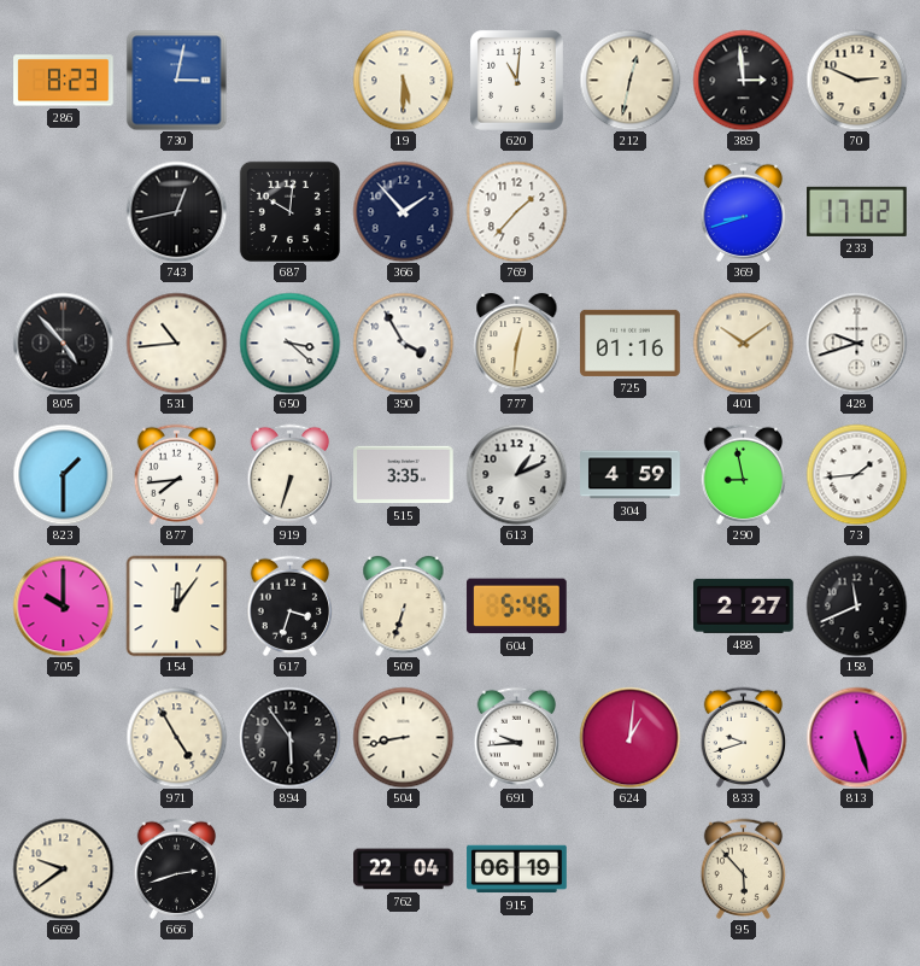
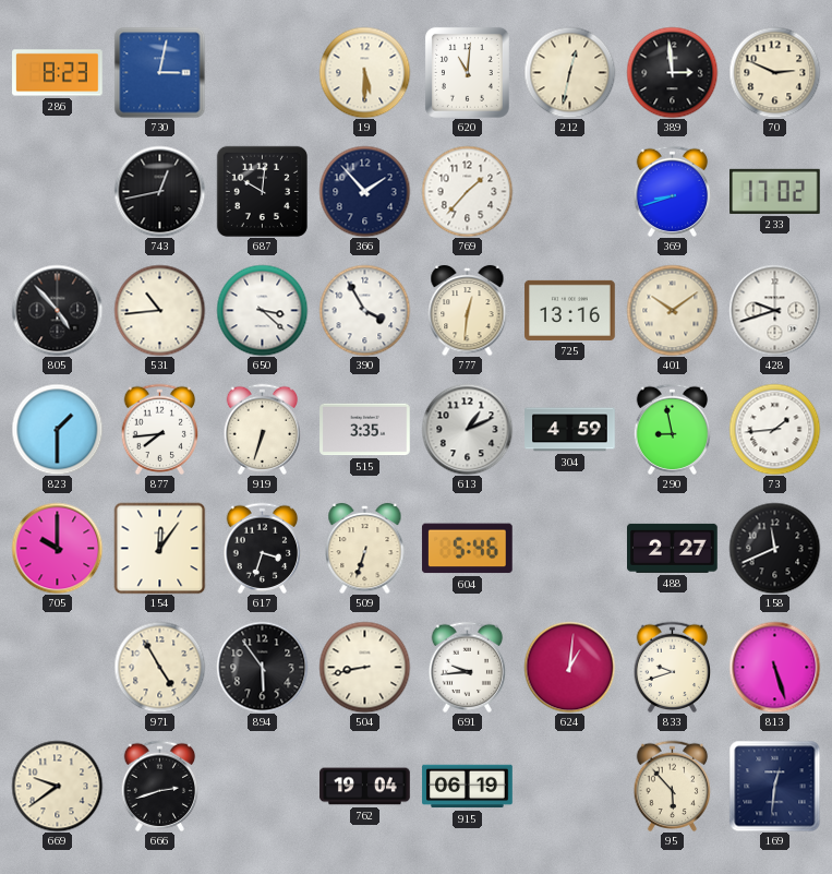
725: 01:16 -> 13:16 (570, 310)
762: 22:04 -> 19:04 (365, 787)
169: none -> 12:31 (774, 786)
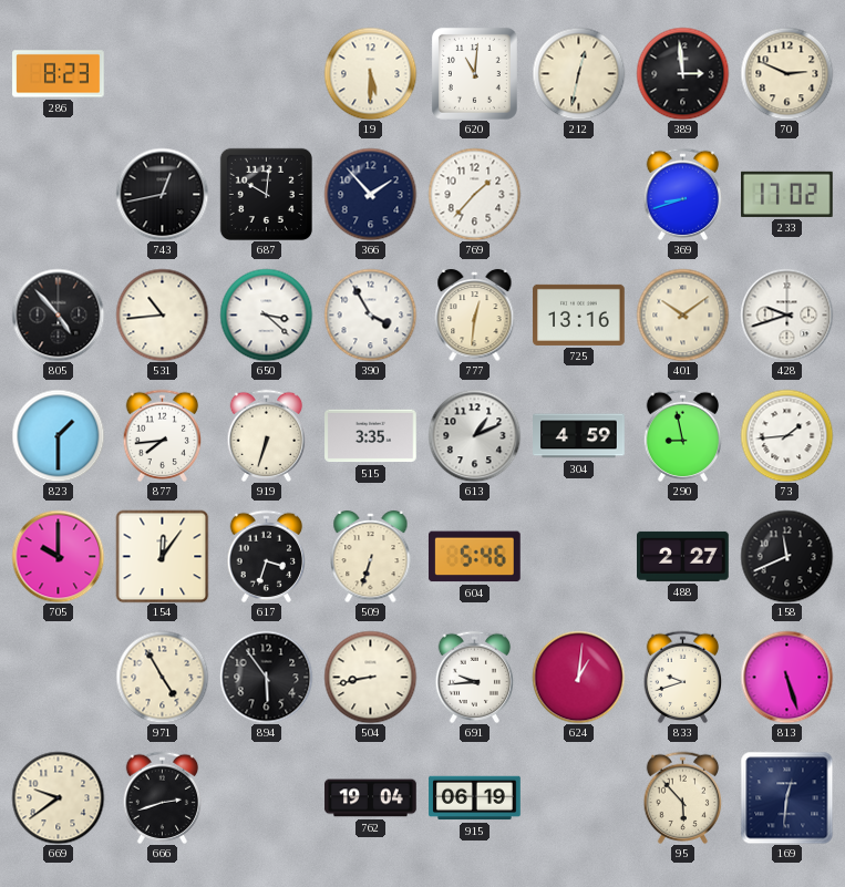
730: 3:02 -> none (159, 72)
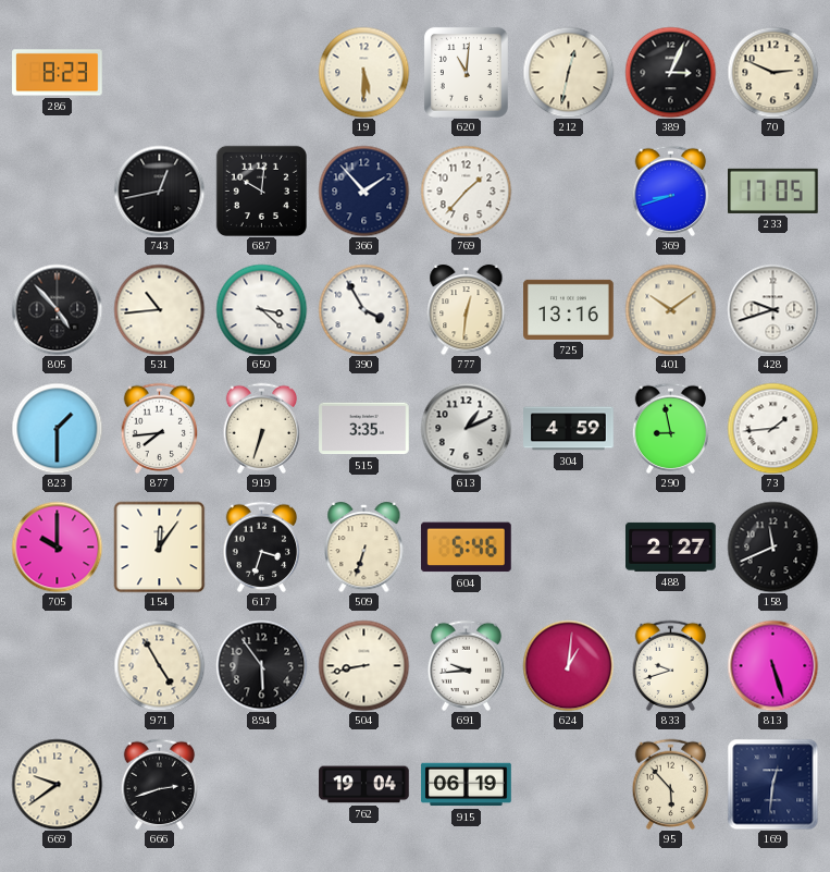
389: 2:59 -> 3:04 (670, 72)
233: 17:02 -> 17:05 (773, 191)
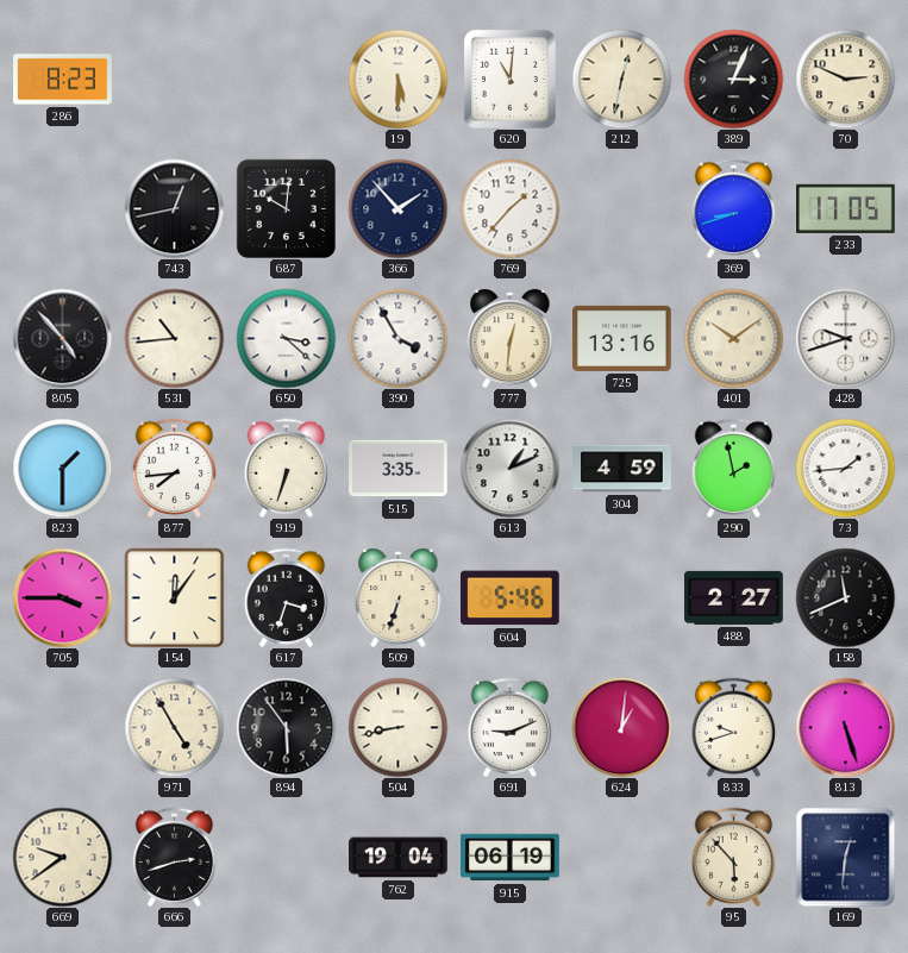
290: 8:58 -> 1:58 (734, 468)
705: 10:00 -> 3:45 (62, 597)
691: 9:44 -> 9:11 (511, 727)
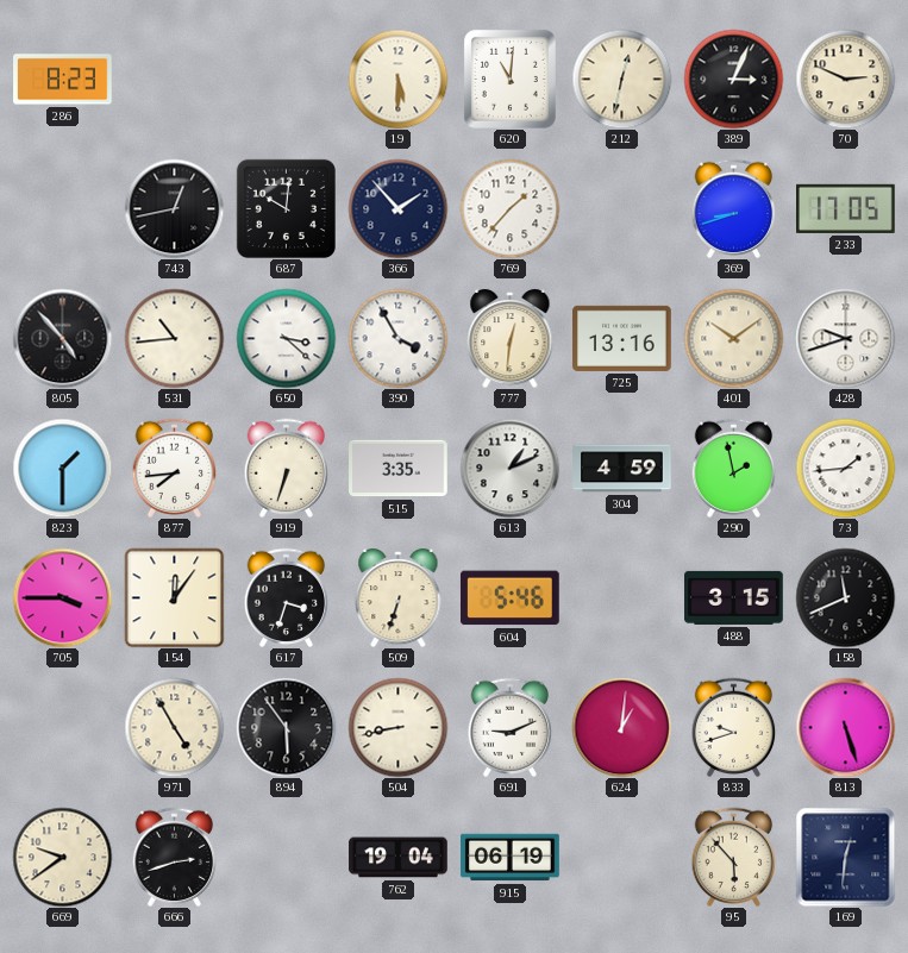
488: 2:27 -> 3:15 (734, 597)
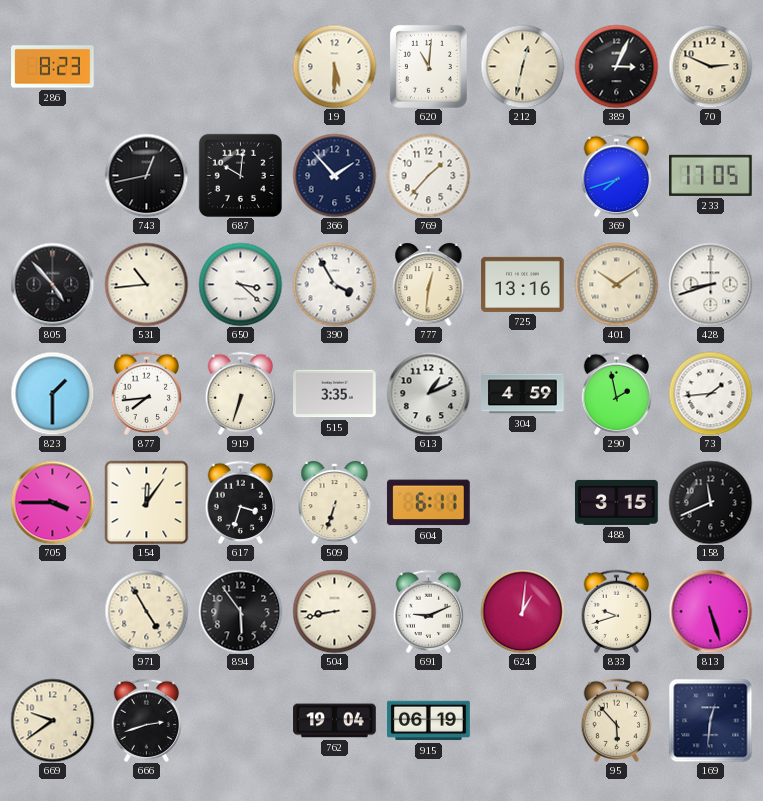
369: 8:42 -> 7:42 (617, 175)
428: 9:42 -> 8:42 (710, 284)
604: 5:46 -> 6:11 (428, 503)
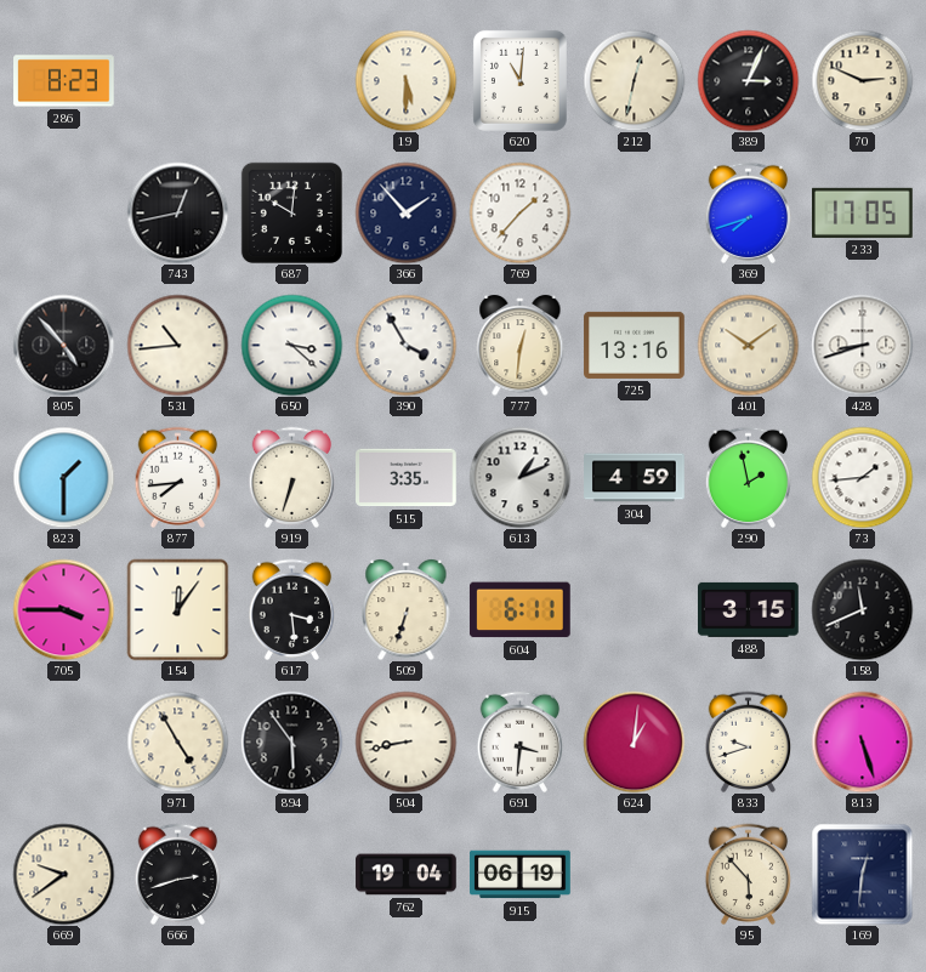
617: 3:33 -> 3:29 (292, 609)
691: 9:11 -> 3:31 (521, 741)
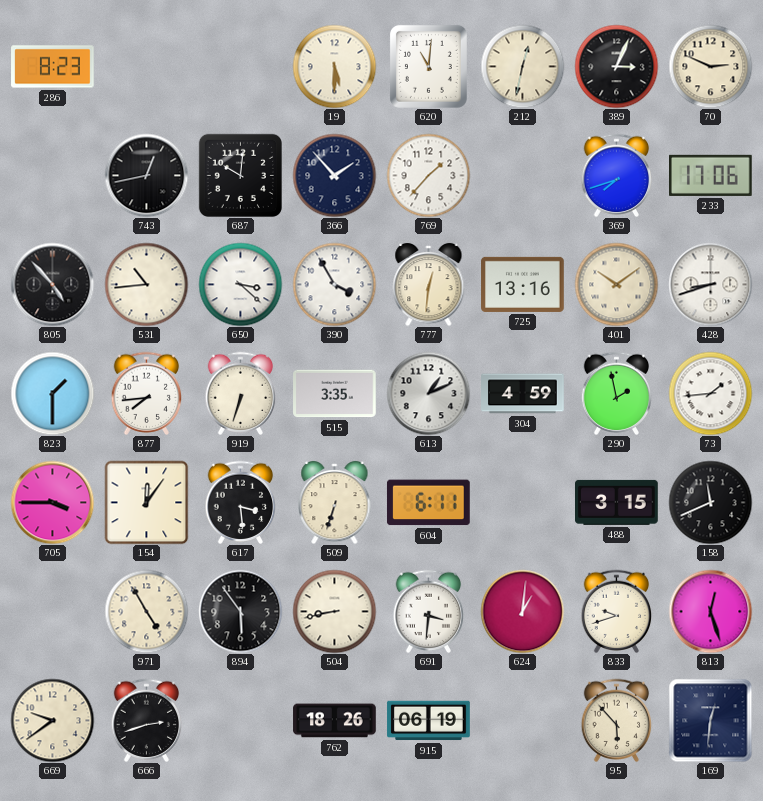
233: 17:05 -> 17:06 (711, 175)
813: 5:27 -> 12:27 (710, 611)
762: 19:04 -> 18:26 (335, 721)
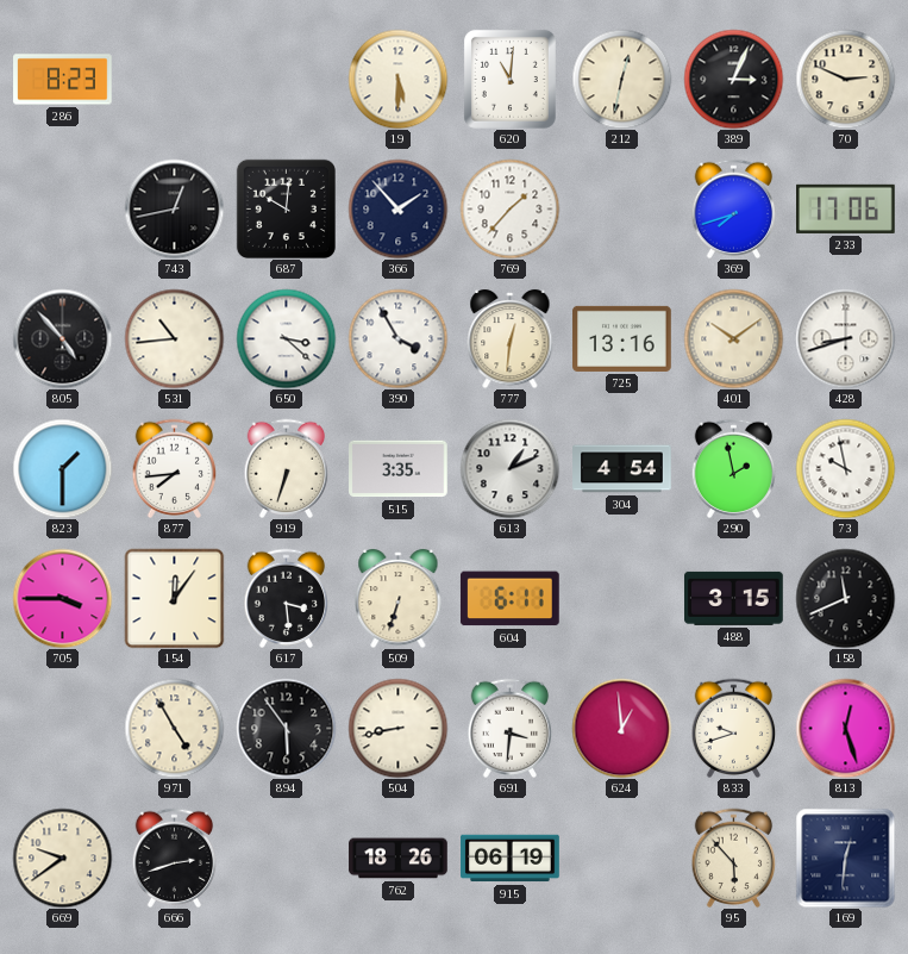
304: 4:59 -> 4:54 (622, 469)
73: 1:44 -> 9:58 (845, 468)
624: 1:01 -> 12:59 (621, 728)
